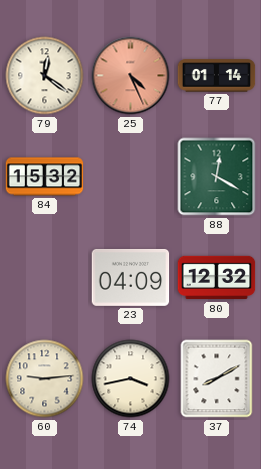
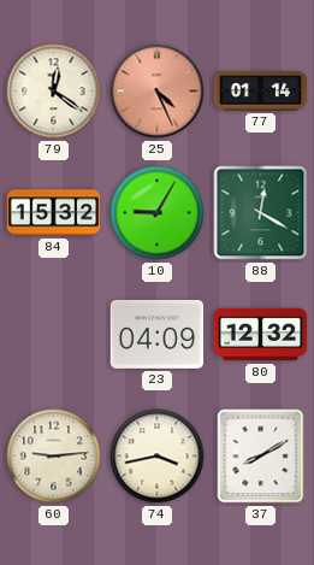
10: none -> 9:05 (158, 213)
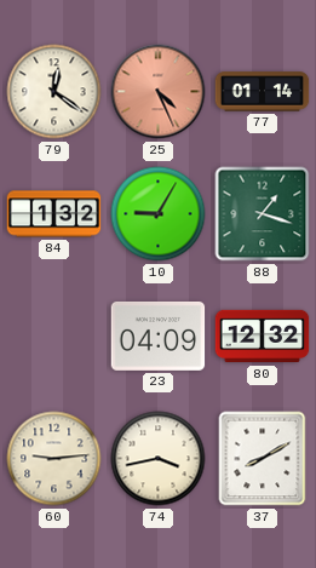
84: 15:32 -> 1:32 (54, 214)
88: 12:20 -> 1:18 (263, 214)
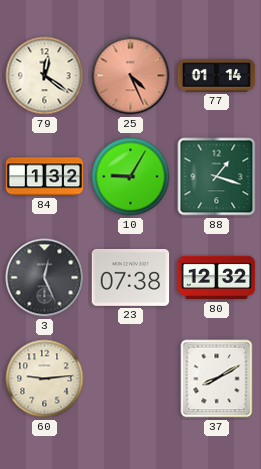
3: none -> 12:26 (45, 278)
23: 04:09 -> 07:38 (131, 277)
74: 3:43 -> none (159, 459)
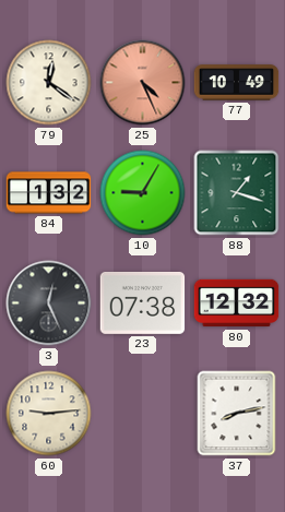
77: 01:14 -> 10:49 (237, 83)
37: 8:10 -> 8:13 (237, 414)
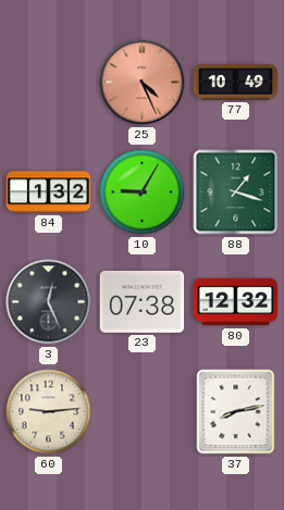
79: 12:21 -> none (49, 83)
